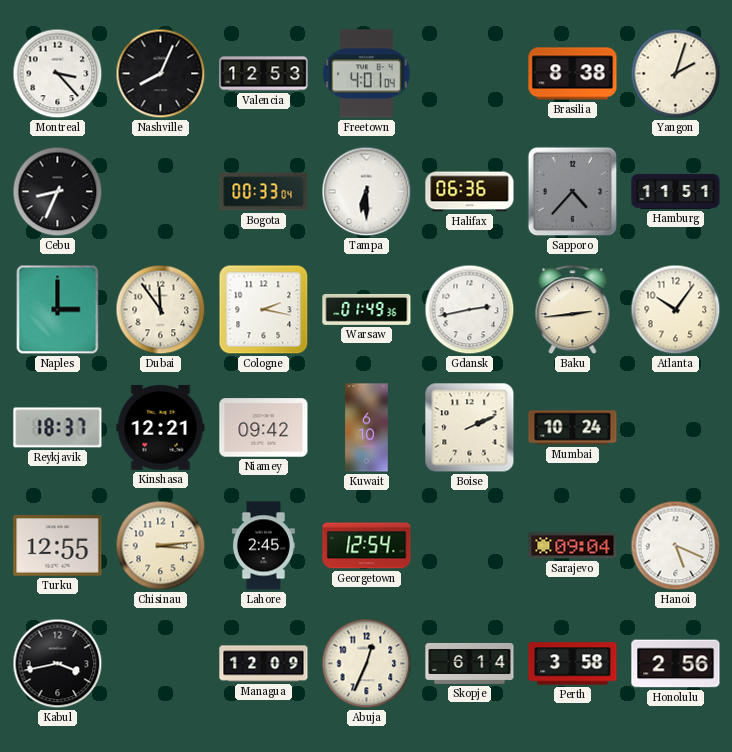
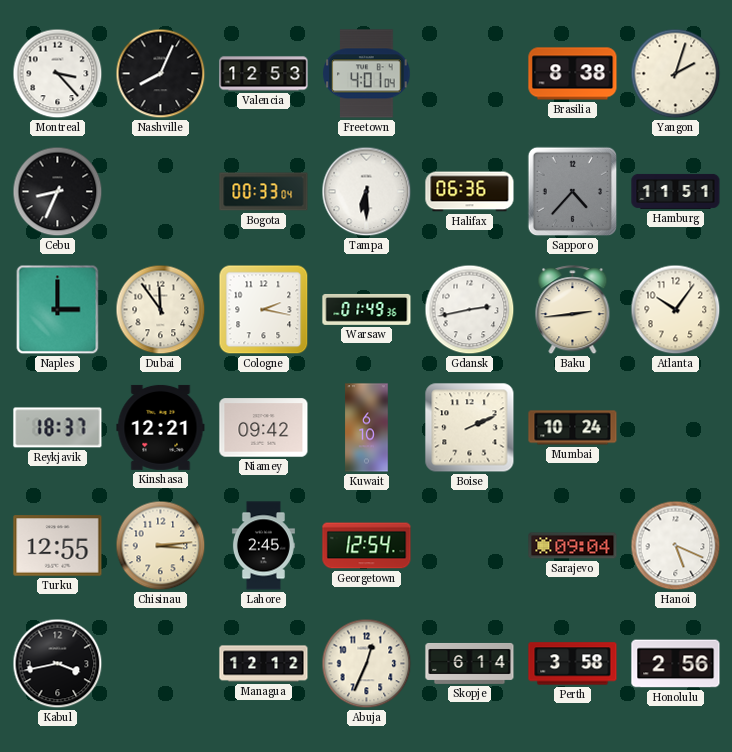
Managua: 12:09 -> 12:12 (264, 664)
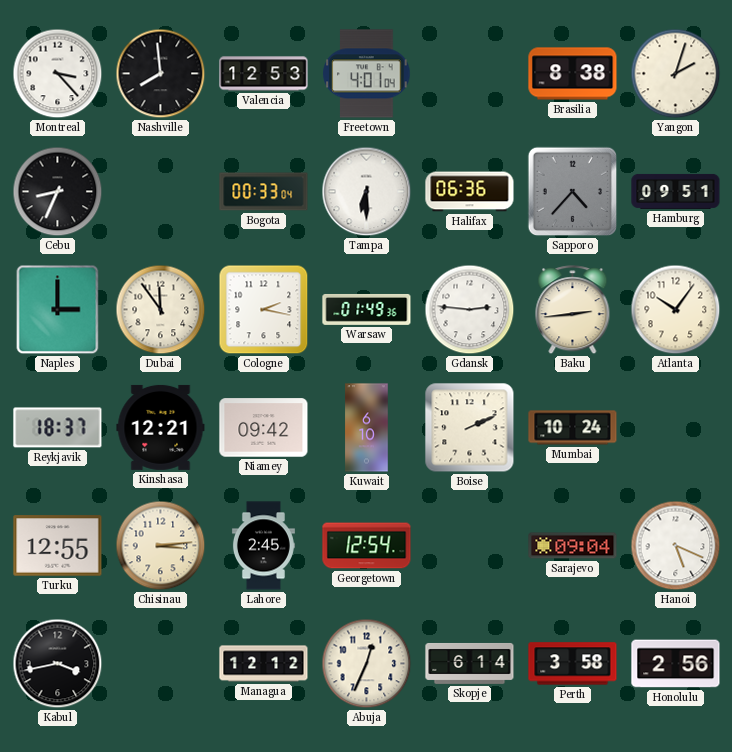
Nashville: 8:04 -> 7:59 (161, 74)
Hamburg: 11:51 -> 09:51 (676, 191)
Gdansk: 2:43 -> 2:46 (470, 310)
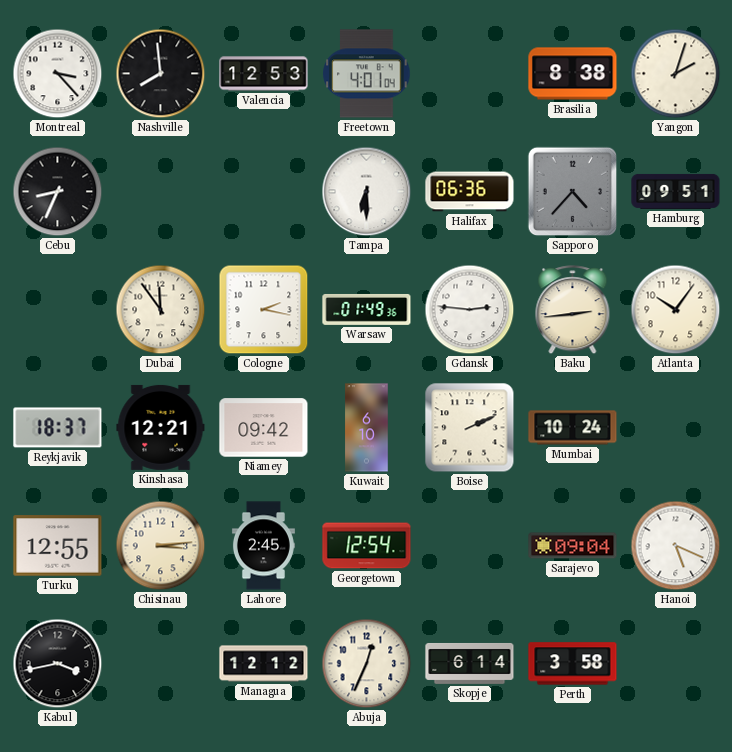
Bogota: 00:33 -> none (264, 192)
Naples: 3:00 -> none (58, 310)
Honolulu: 2:56 -> none (676, 664)
